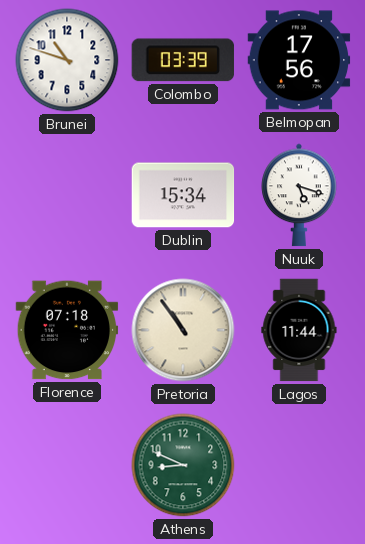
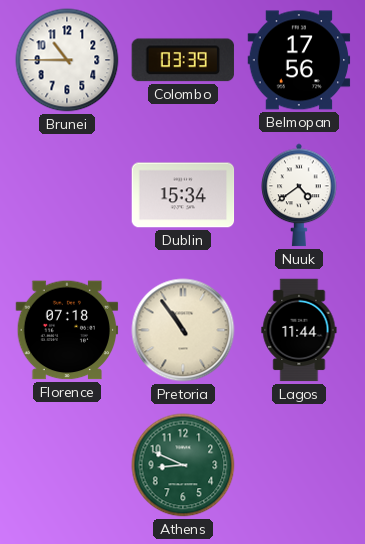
Brunei: 10:48 -> 10:45 (67, 60)
Nuuk: 5:18 -> 4:39 (299, 195)
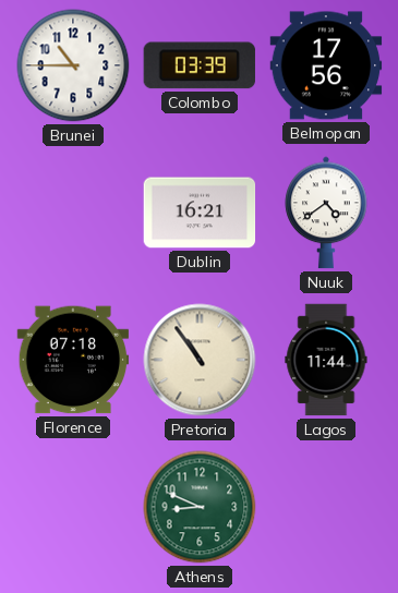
Dublin: 15:34 -> 16:21 (200, 213)
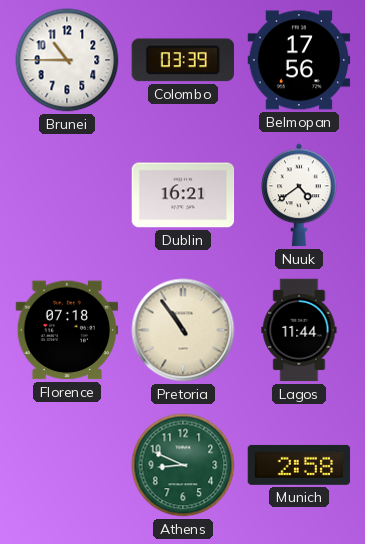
Munich: none -> 2:58 (299, 465)
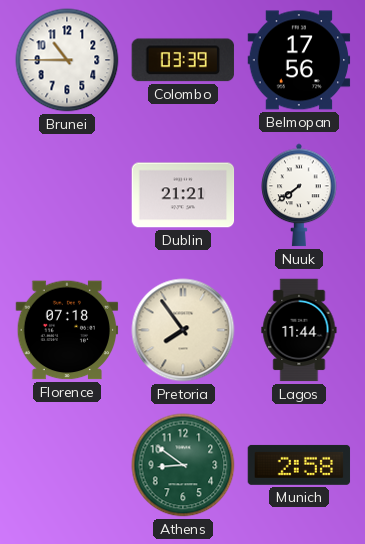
Dublin: 16:21 -> 21:21 (183, 195)
Nuuk: 4:39 -> 7:39 (299, 195)
Pretoria: 10:54 -> 7:54 (183, 330)
Athens: 8:49 -> 8:51 (183, 465)
